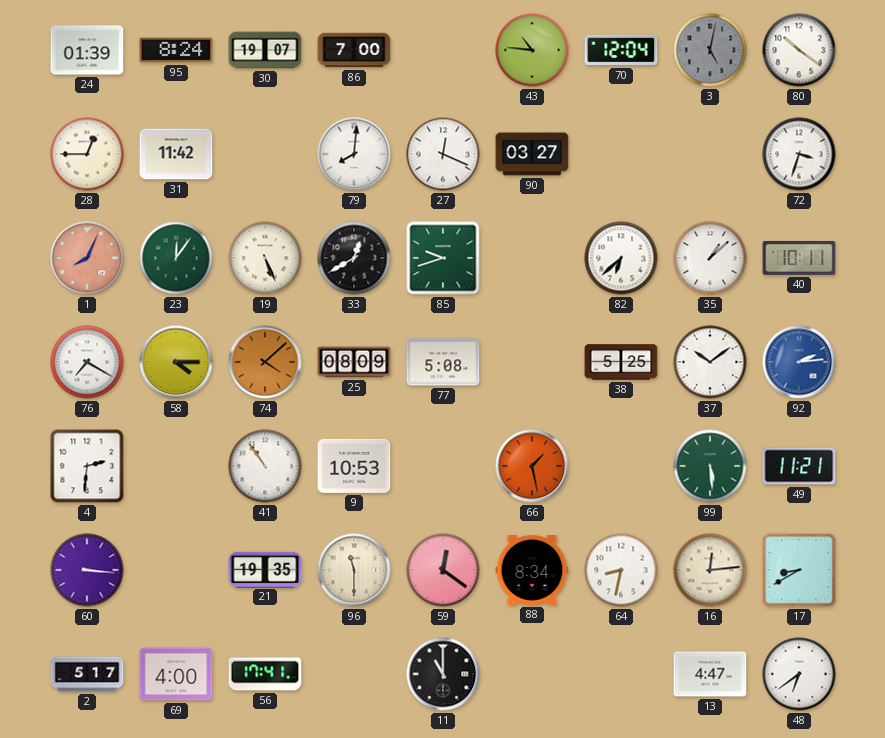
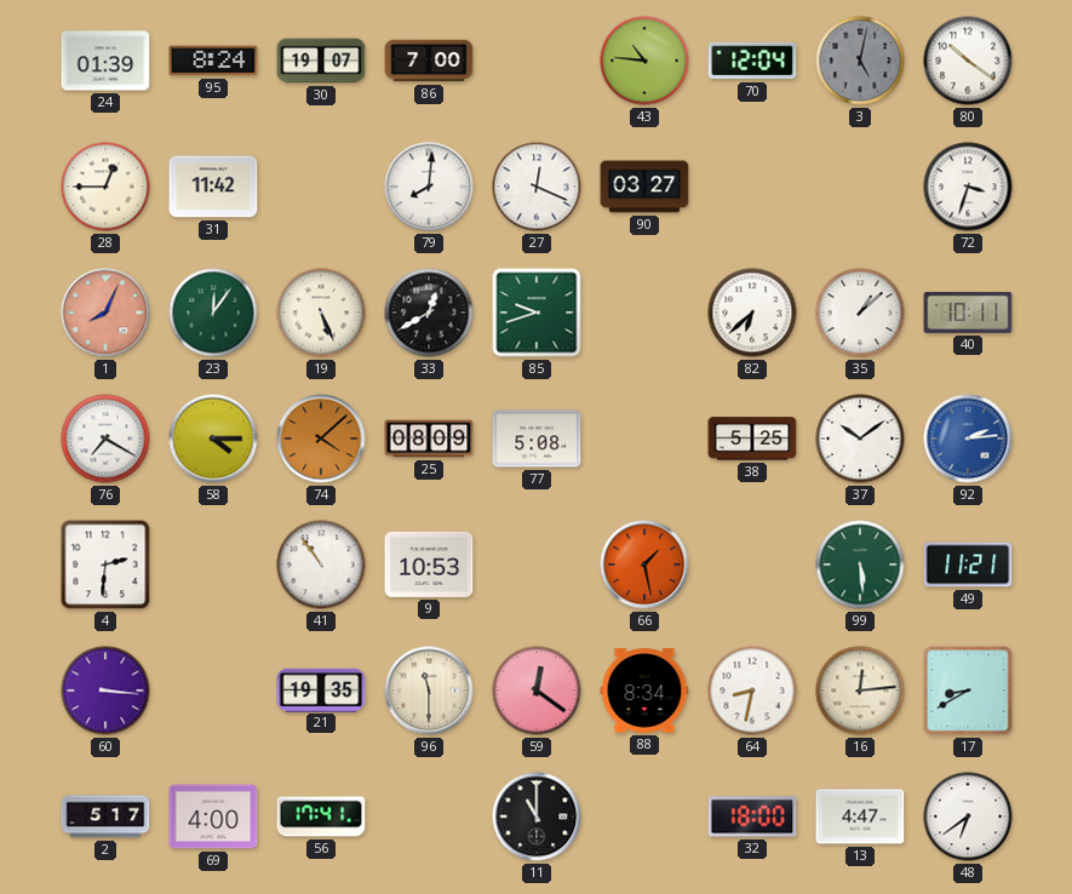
32: none -> 18:00 (752, 816)
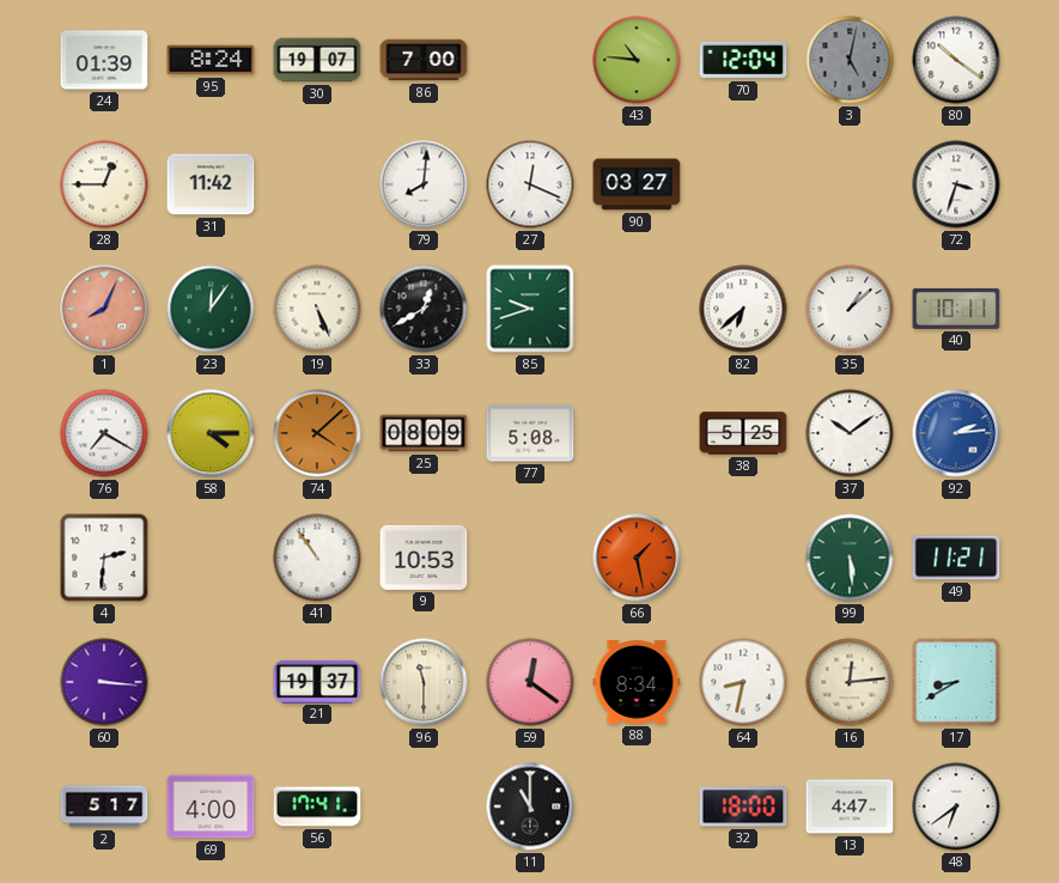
21: 19:35 -> 19:37 (317, 681)
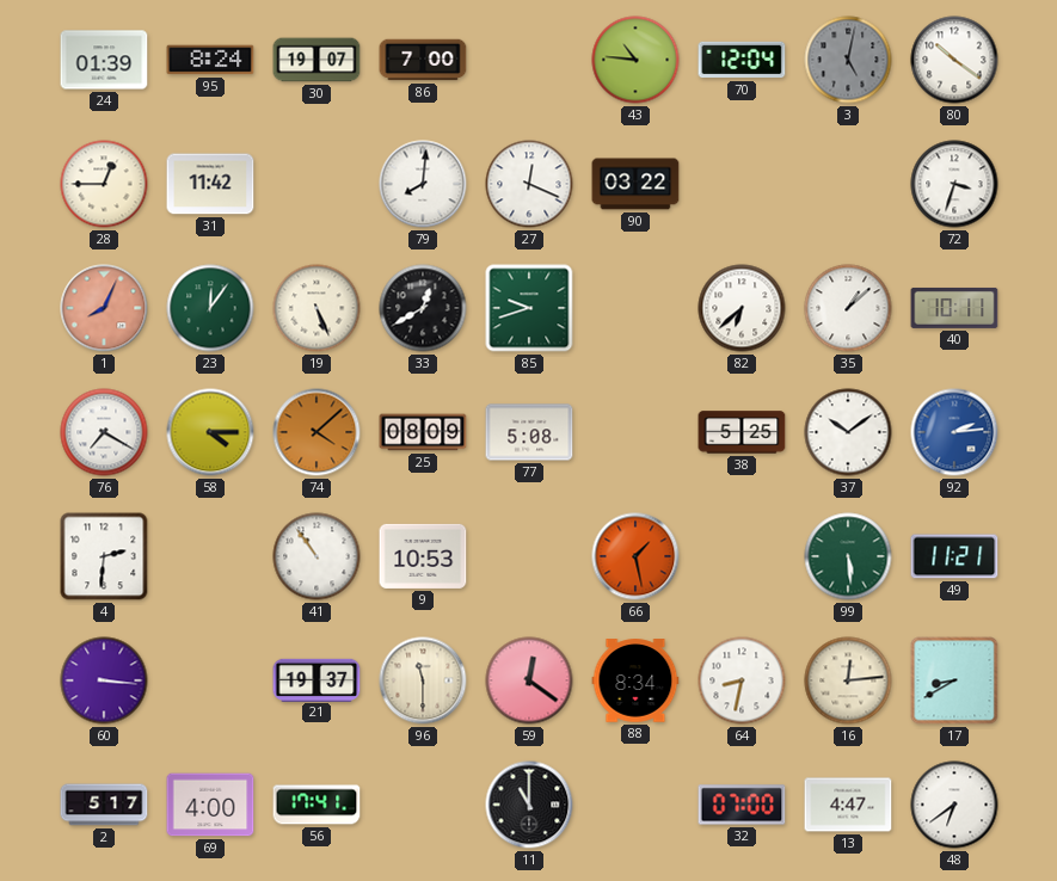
90: 03:27 -> 03:22 (635, 184)
32: 18:00 -> 07:00 (742, 805)
